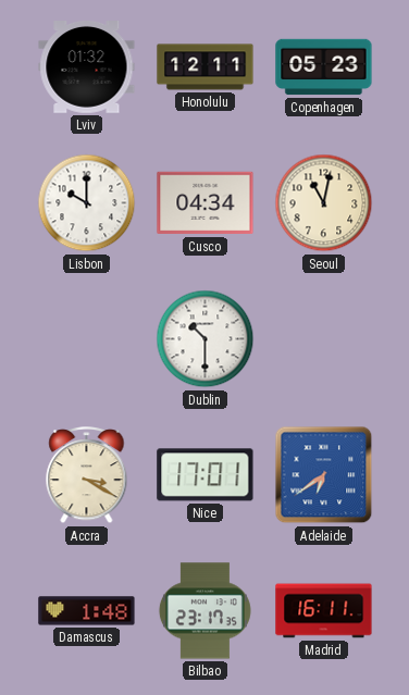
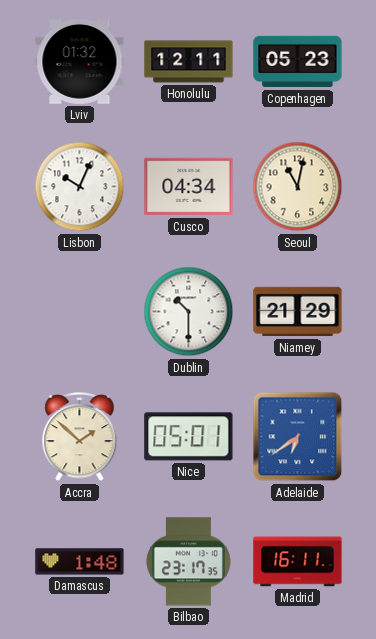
Lisbon: 10:00 -> 10:04 (80, 187)
Niamey: none -> 21:29 (298, 312)
Accra: 3:20 -> 1:52 (80, 437)
Nice: 17:01 -> 05:01 (189, 437)
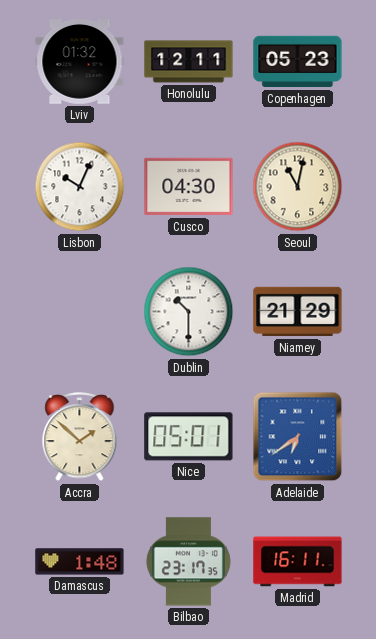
Cusco: 04:34 -> 04:30 (189, 187)
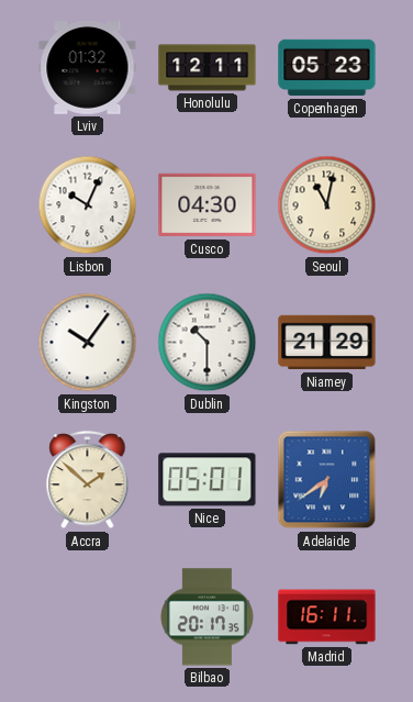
Kingston: none -> 10:06 (88, 343)
Damascus: 1:48 -> none (80, 562)
Bilbao: 23:17 -> 20:17 (206, 617)
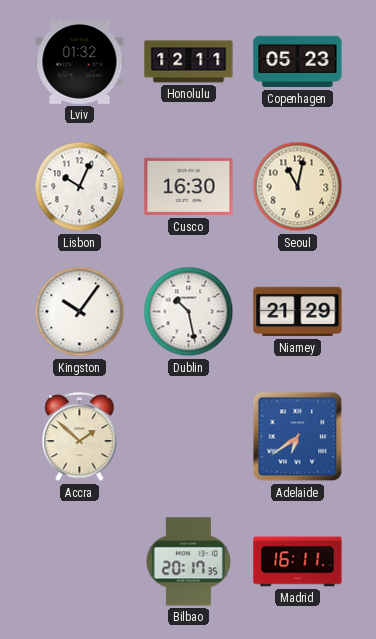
Cusco: 04:30 -> 16:30 (189, 187)
Dublin: 10:30 -> 10:28 (189, 312)
Nice: 05:01 -> none (208, 480)
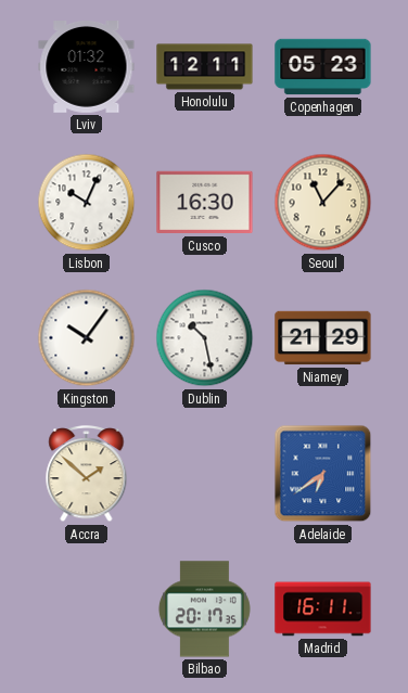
Seoul: 11:02 -> 11:07 (323, 203)
